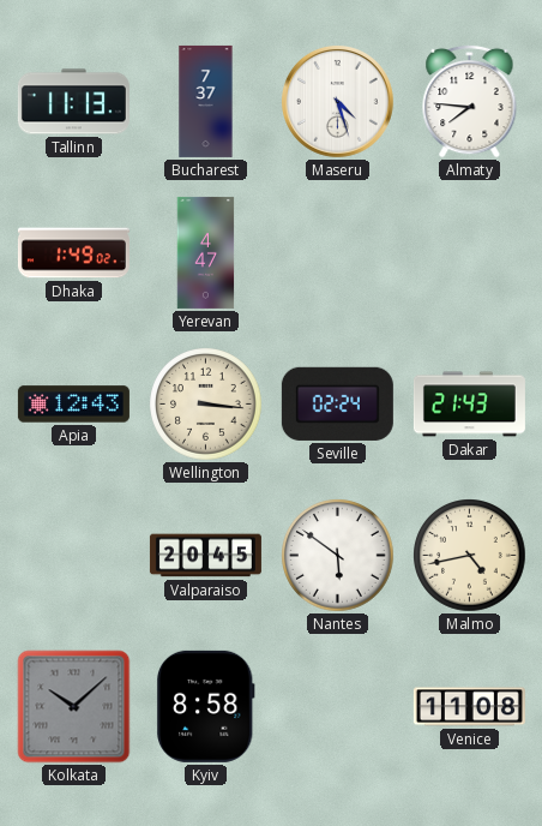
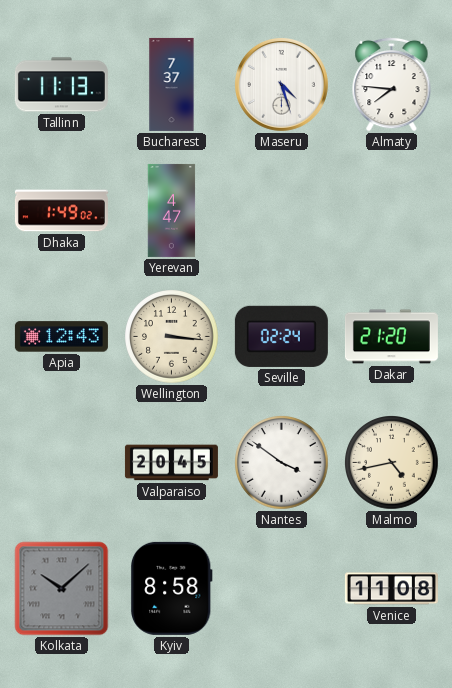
Dakar: 21:43 -> 21:20 (391, 337)
Nantes: 5:51 -> 3:51 (282, 463)
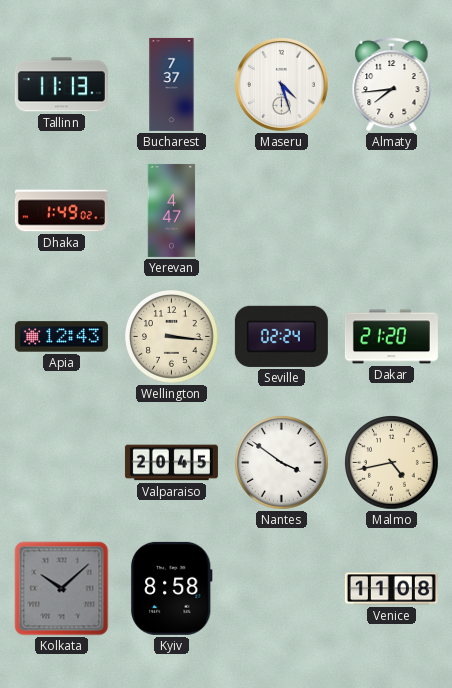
Almaty: 7:46 -> 7:44 (392, 84)
